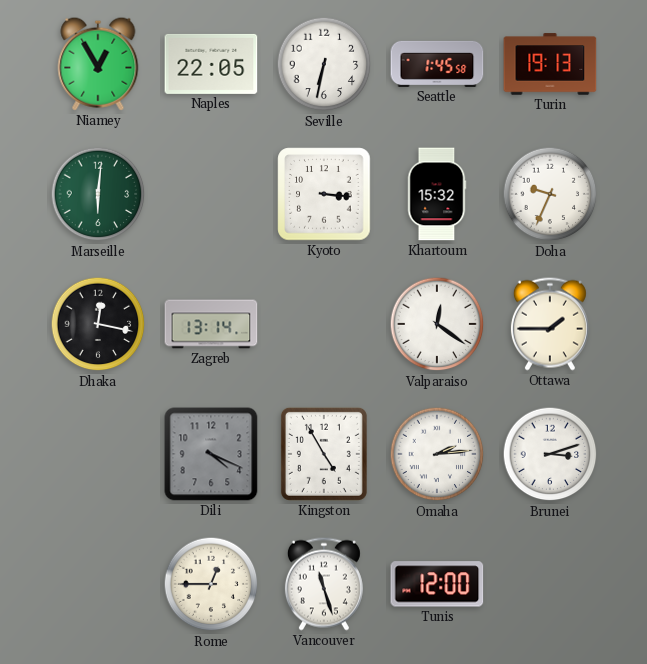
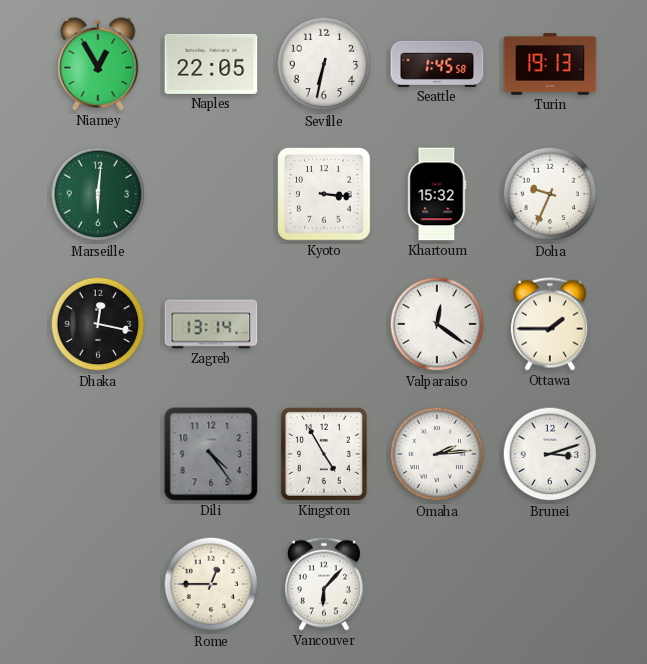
Dili: 4:19 -> 4:24 (211, 454)
Vancouver: 11:27 -> 6:07 (324, 584)
Tunis: 12:00 -> none (437, 584)
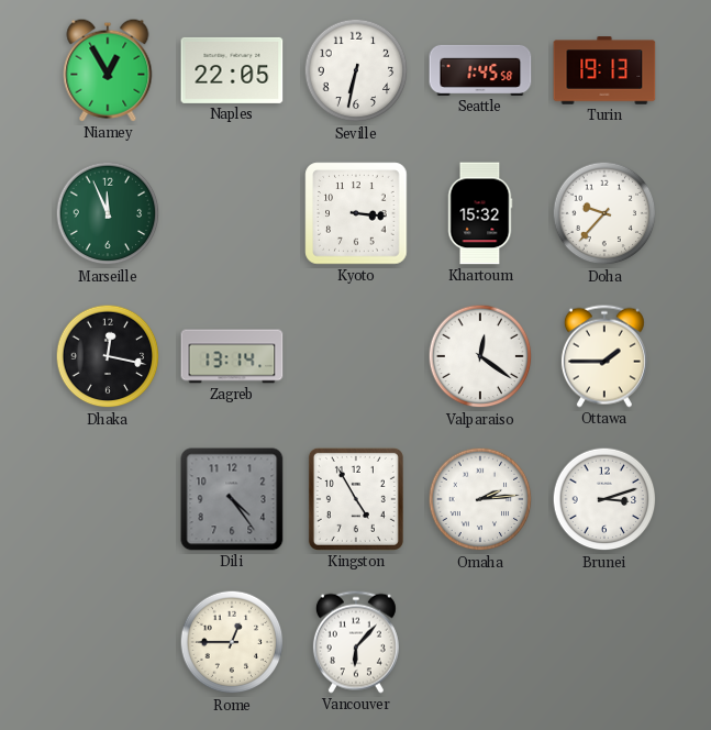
Marseille: 6:01 -> 11:56 (108, 213)
Doha: 9:34 -> 9:37 (604, 213)
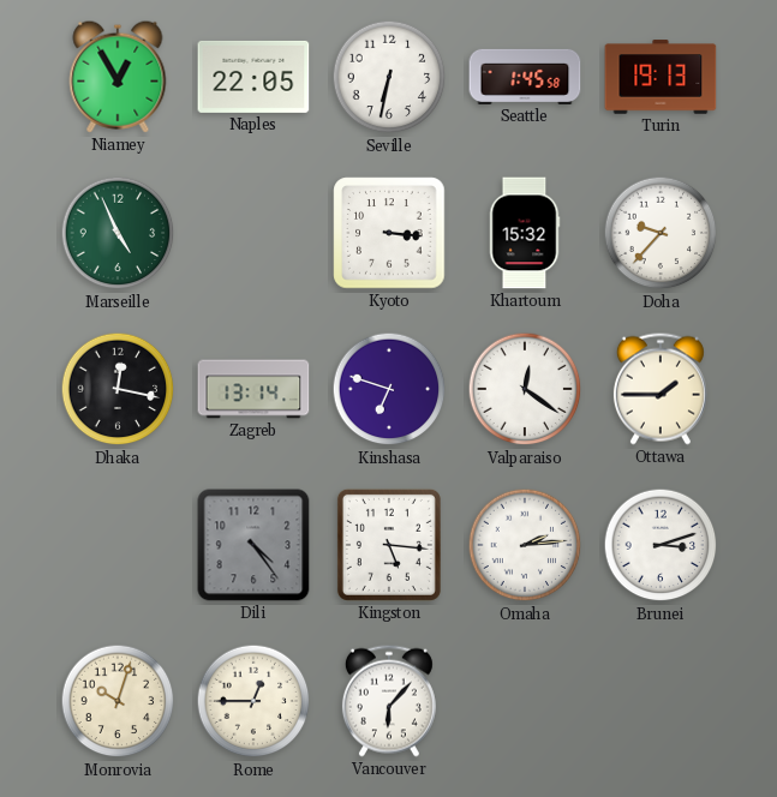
Marseille: 11:56 -> 4:56 (118, 233)
Kinshasa: none -> 6:48 (389, 389)
Kingston: 4:55 -> 5:16 (389, 545)
Monrovia: none -> 10:03 (118, 701)
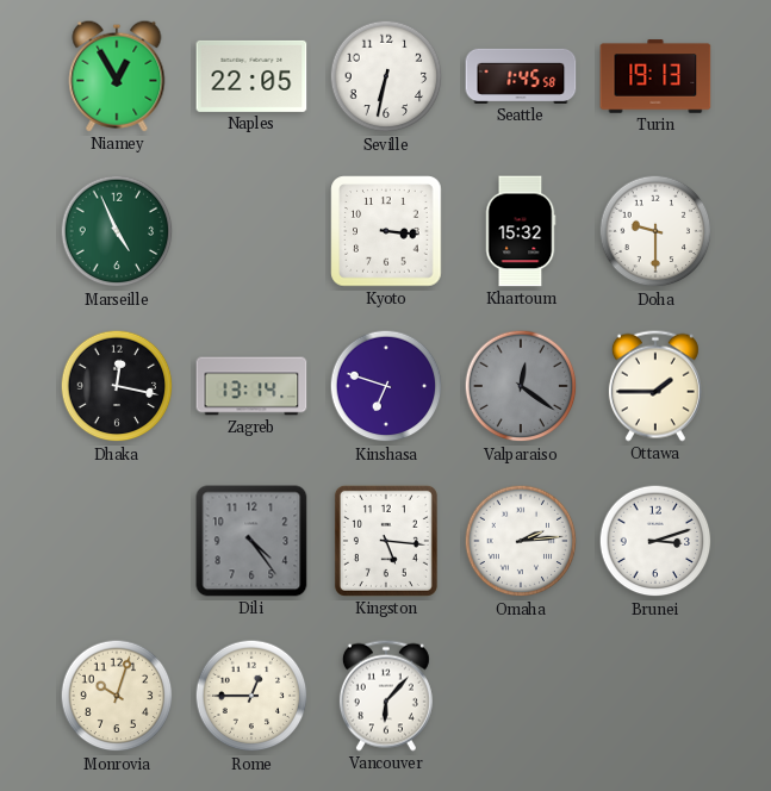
Doha: 9:37 -> 9:30 (655, 231)
Valparaiso dial: white -> grey (521, 386)
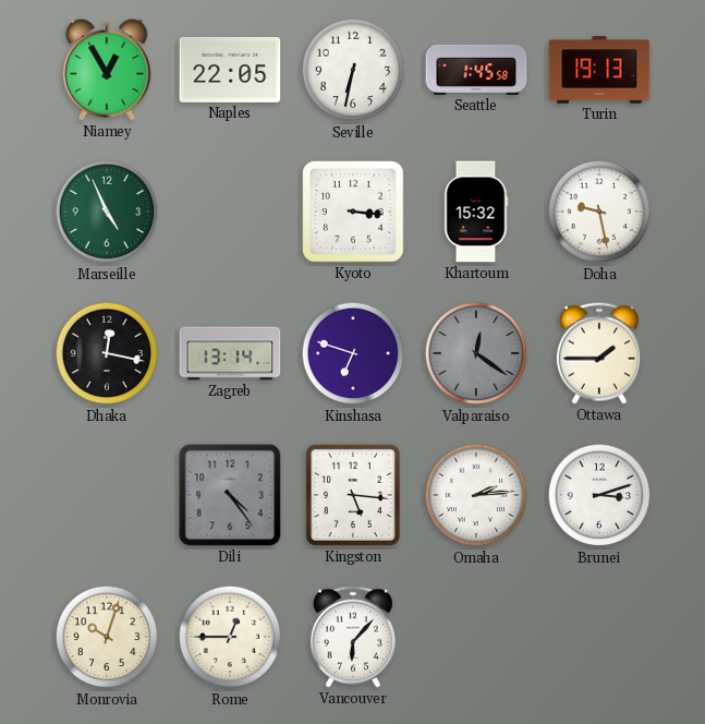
Doha: 9:30 -> 9:28 (599, 212)
